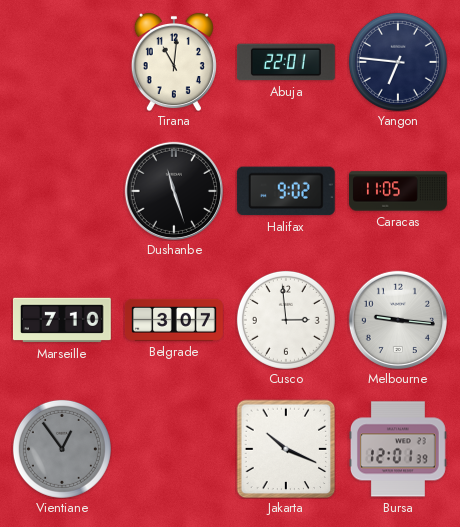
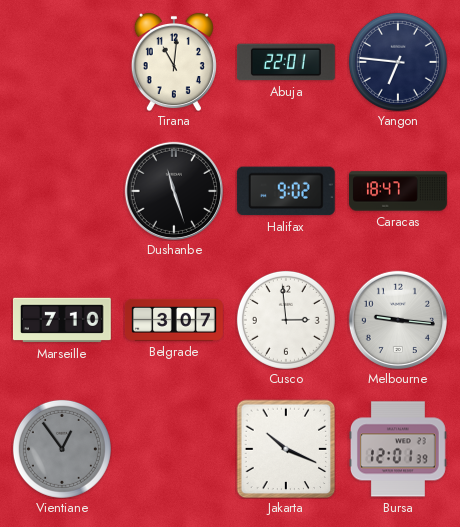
Caracas: 11:05 -> 18:47 (399, 191)
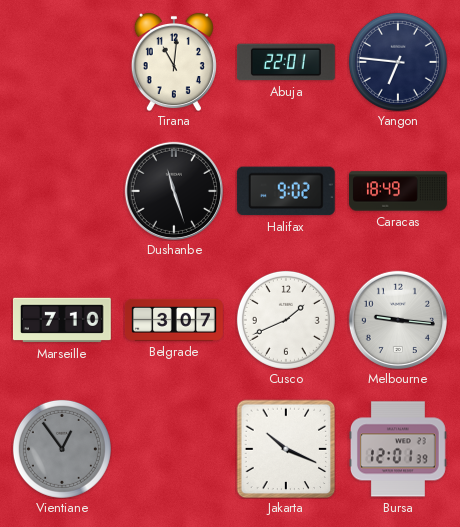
Caracas: 18:47 -> 18:49 (399, 191)
Cusco: 2:59 -> 1:41 (286, 320)
